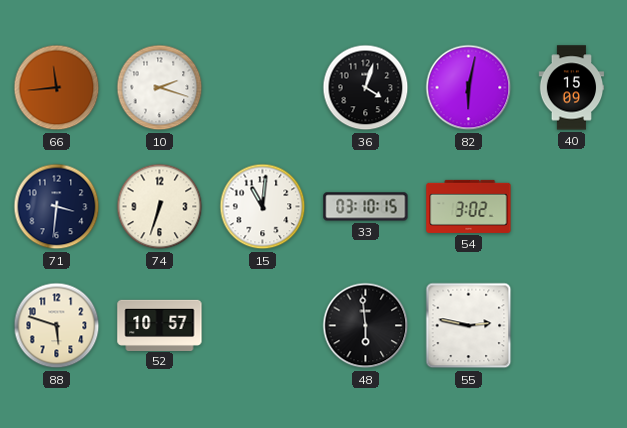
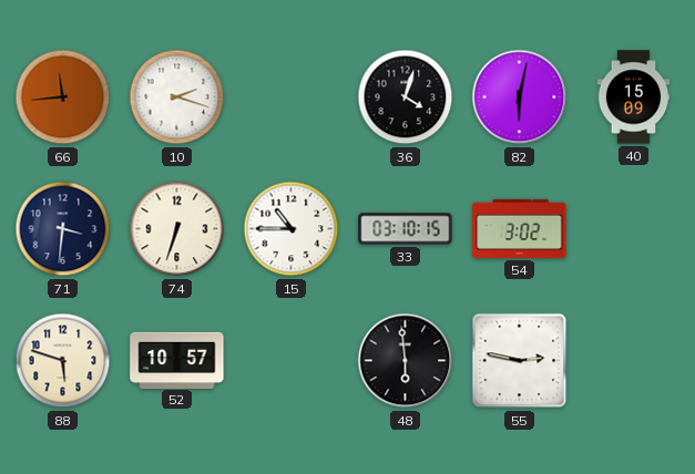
15: 11:01 -> 10:45 (292, 229)
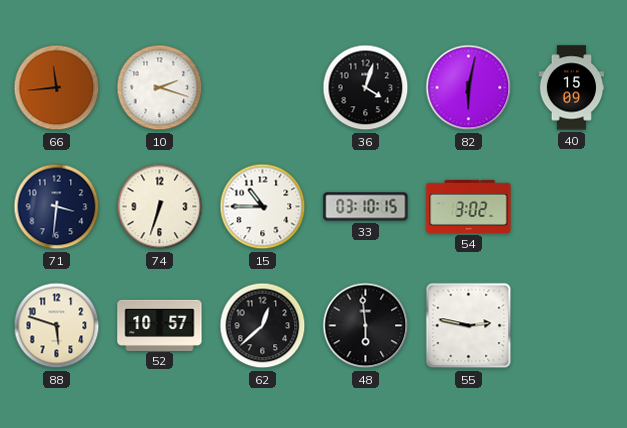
62: none -> 12:38 (263, 326)
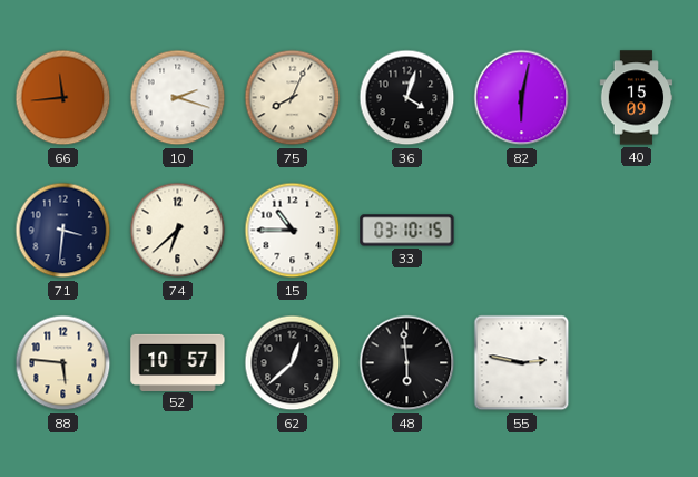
75: none -> 8:04 (293, 98)
74: 6:33 -> 6:38 (178, 231)
54: 3:02 -> none (469, 206)
88: 5:48 -> 5:46 (63, 363)
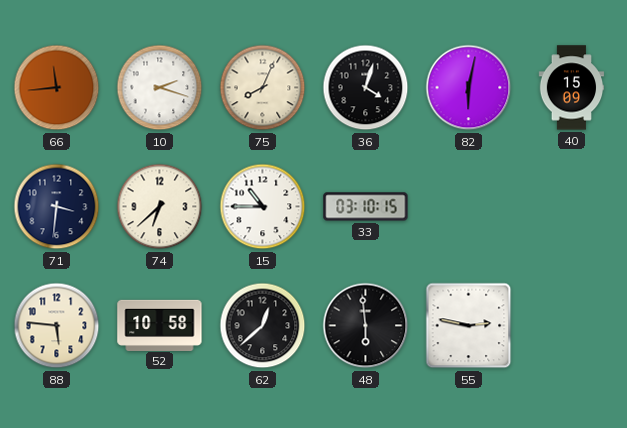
52: 10:57 -> 10:58 (160, 325)
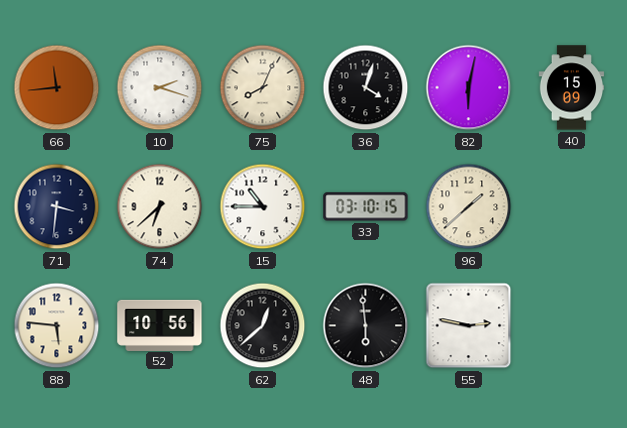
96: none -> 1:38 (469, 207)
52: 10:58 -> 10:56 (160, 325)
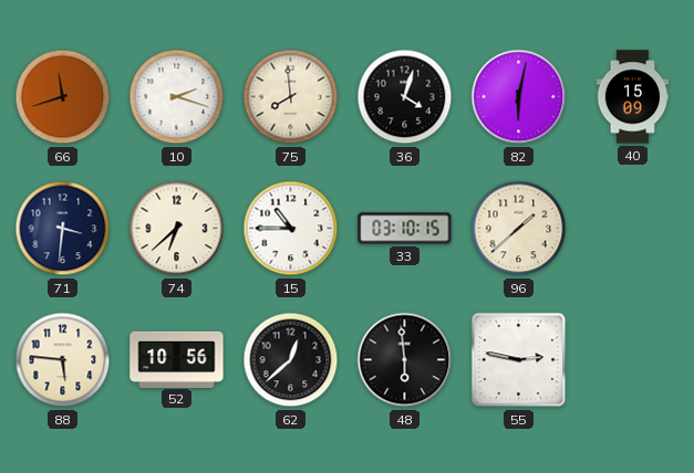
66: 11:44 -> 11:42 (63, 97)
75: 8:04 -> 7:59 (291, 97)
